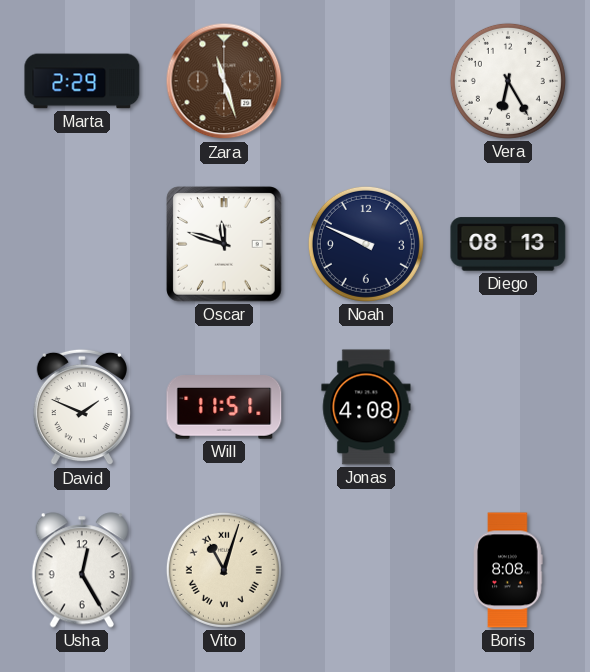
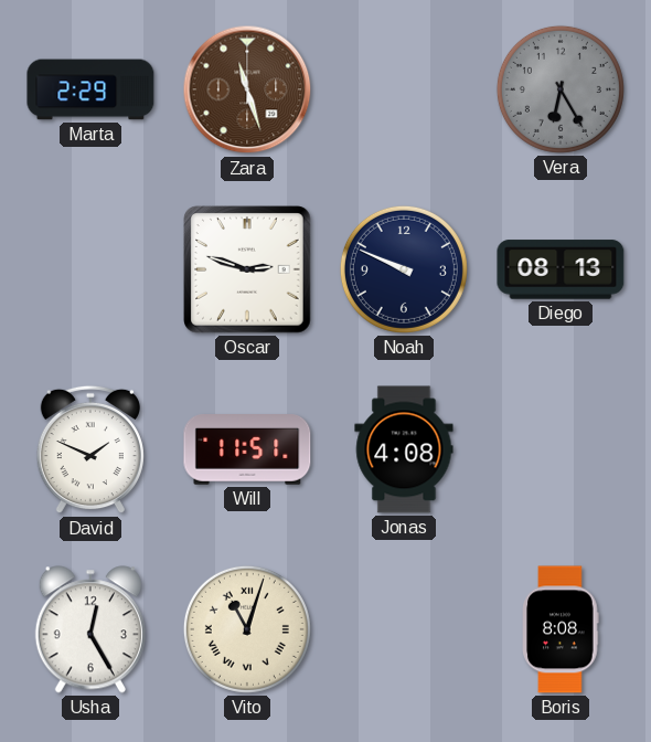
Vera dial: white -> grey (561, 89)
Oscar: 11:48 -> 2:48 (247, 269)
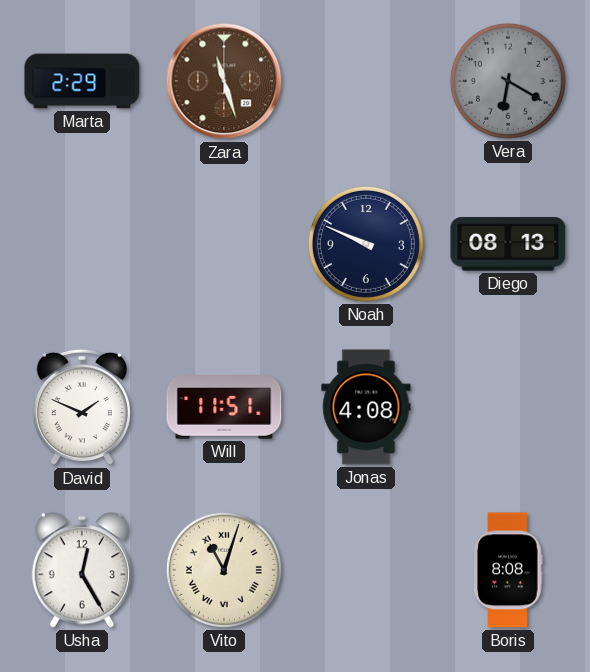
Vera: 6:25 -> 6:20 (508, 81)
Oscar: 2:48 -> none (247, 269)
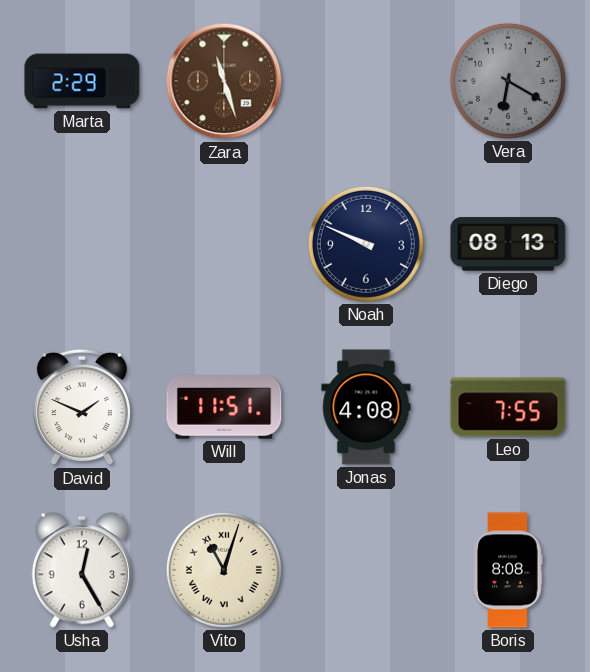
Leo: none -> 7:55 (508, 407)
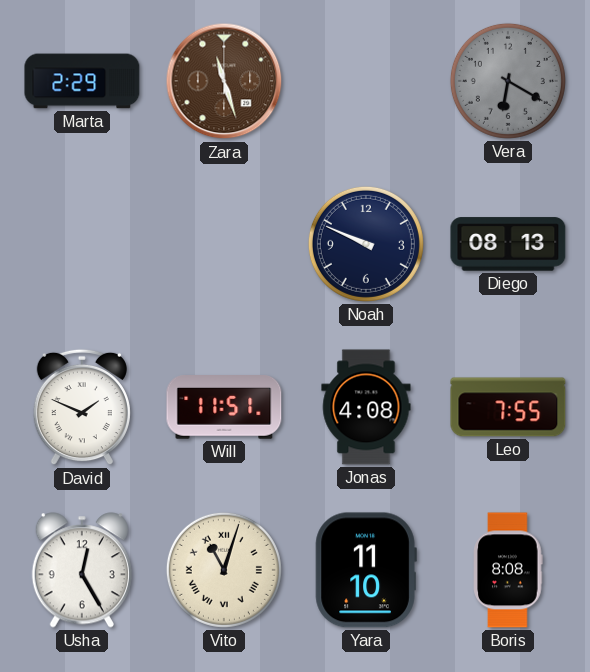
Yara: none -> 11:10 (366, 570)
